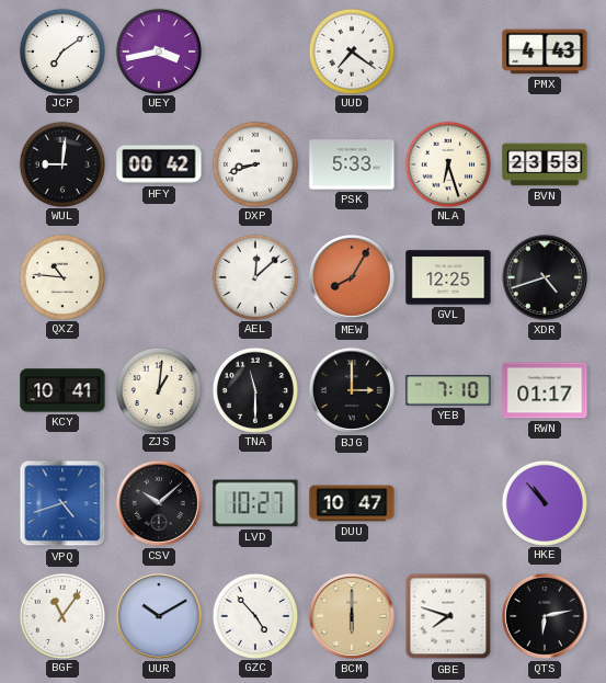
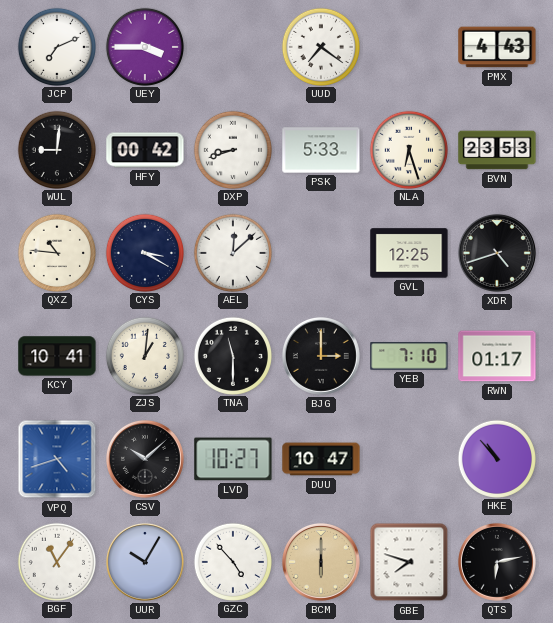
JCP: 7:09 -> 7:11 (56, 46)
UEY: 3:43 -> 3:45 (144, 46)
CYS: none -> 3:20 (144, 252)
MEW: 8:05 -> none (352, 277)
UUR: 10:10 -> 10:05 (145, 562)
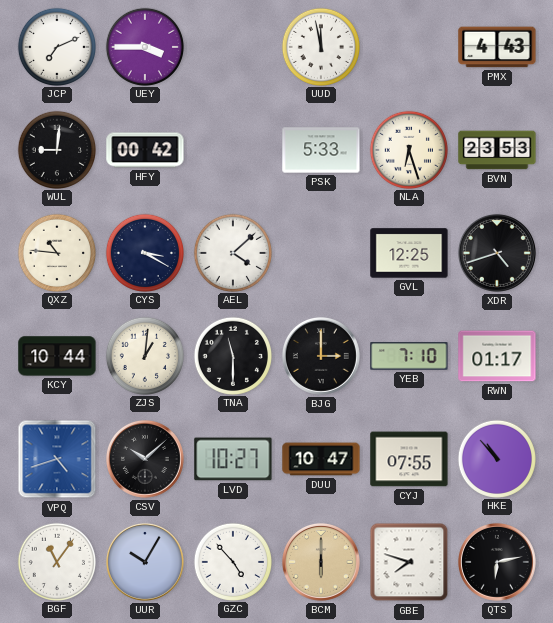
UUD: 7:21 -> 11:58 (320, 46)
DXP: 8:42 -> none (232, 149)
AEL: 12:08 -> 4:08 (232, 252)
KCY: 10:41 -> 10:44 (57, 356)
CYJ: none -> 07:55 (409, 459)
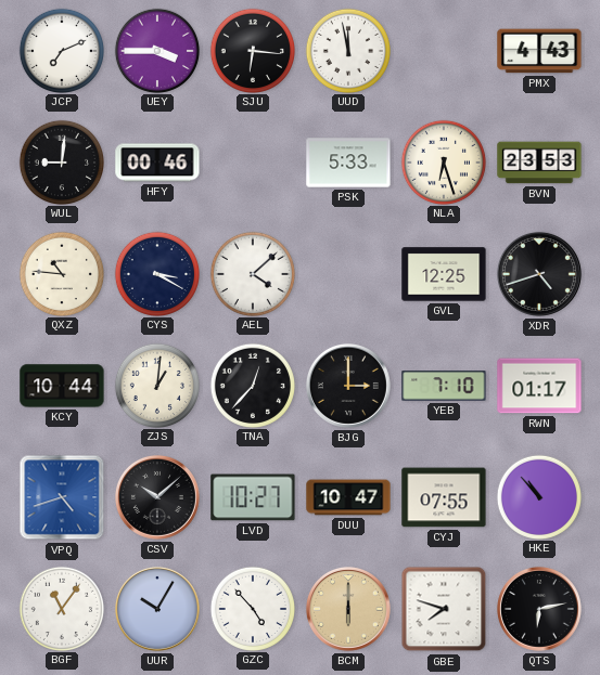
SJU: none -> 6:16 (252, 50)
HFY: 00:42 -> 00:46 (157, 163)
TNA: 11:30 -> 12:37 (252, 385)
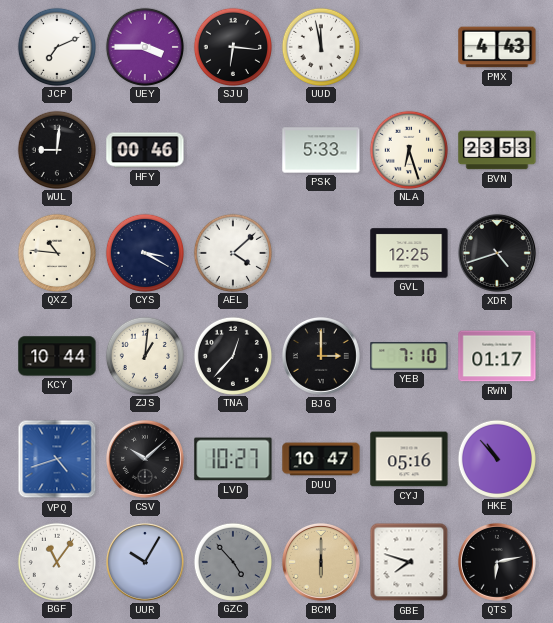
CYJ: 07:55 -> 05:16 (409, 459)
GZC dial: white -> grey (232, 561)
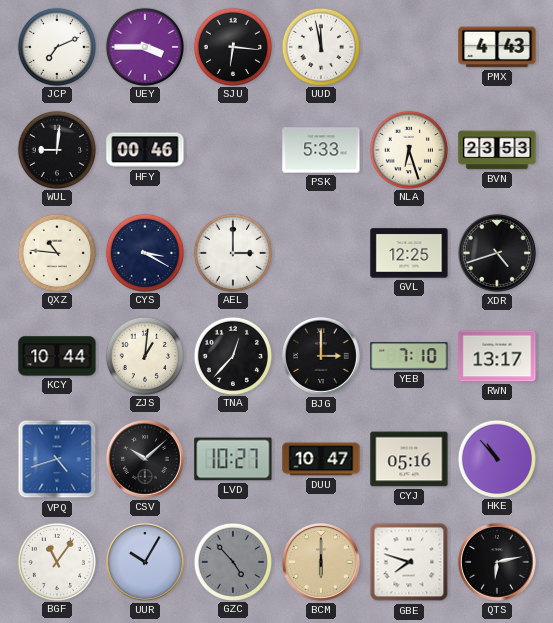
AEL: 4:08 -> 3:00 (232, 252)
RWN: 01:17 -> 13:17 (497, 356)
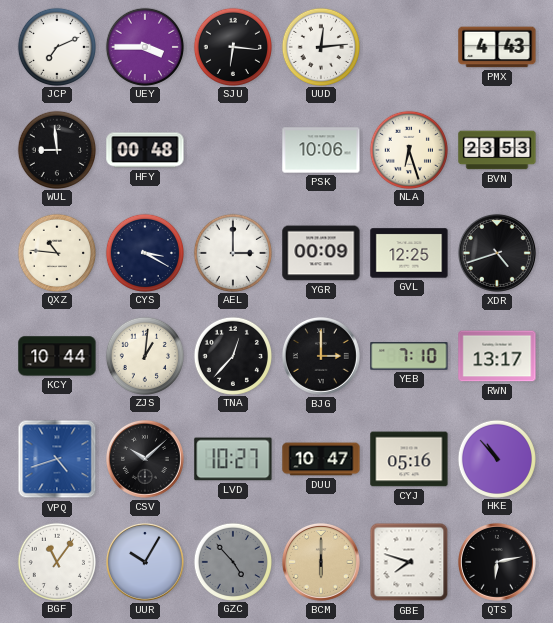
UUD: 11:58 -> 12:14 (320, 46)
WUL: 9:01 -> 8:59 (56, 149)
HFY: 00:46 -> 00:48 (145, 150)
PSK: 5:33 -> 10:06 (321, 150)
YGR: none -> 00:09 (321, 253)
